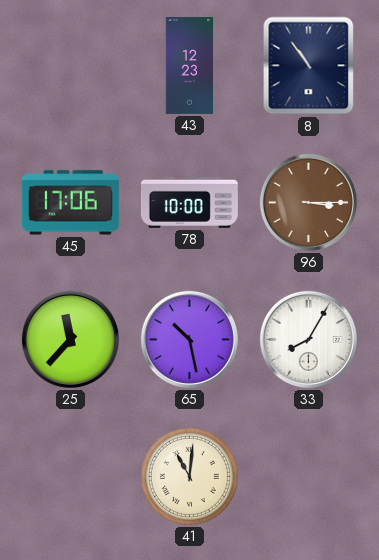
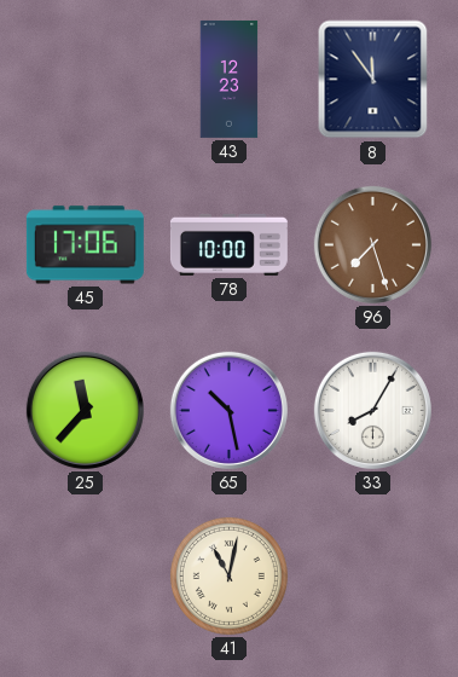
8: 10:54 -> 11:54 (373, 80)
96: 3:15 -> 7:27 (372, 244)
41: 11:01 -> 11:02 (228, 575)
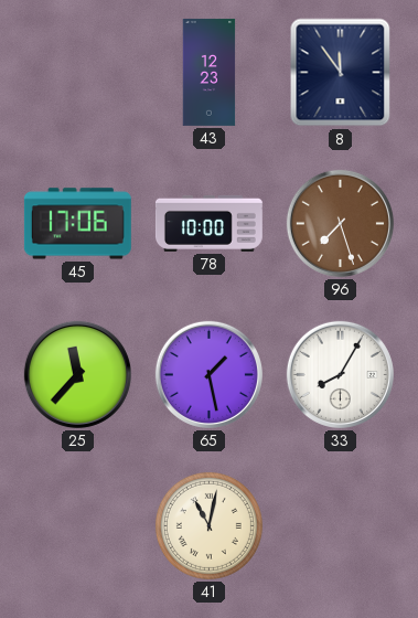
65: 10:28 -> 1:28 (208, 374)
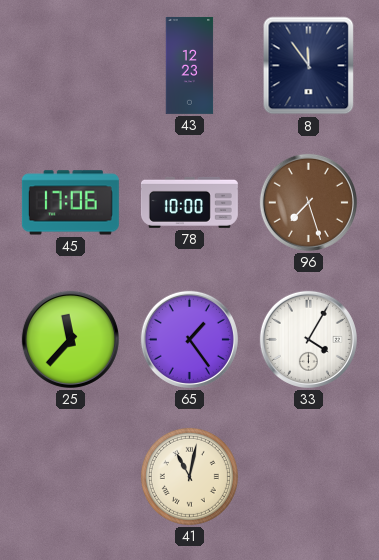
65: 1:28 -> 1:24 (189, 339)
33: 8:05 -> 4:05 (308, 339)
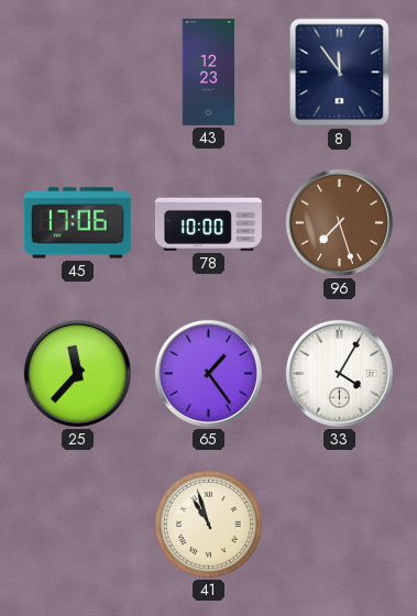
41: 11:02 -> 10:57 (208, 524)
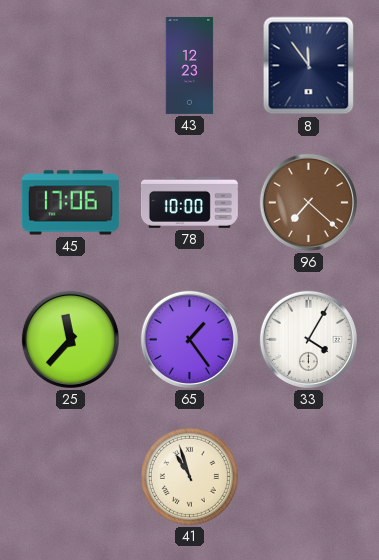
96: 7:27 -> 7:22 (308, 202)
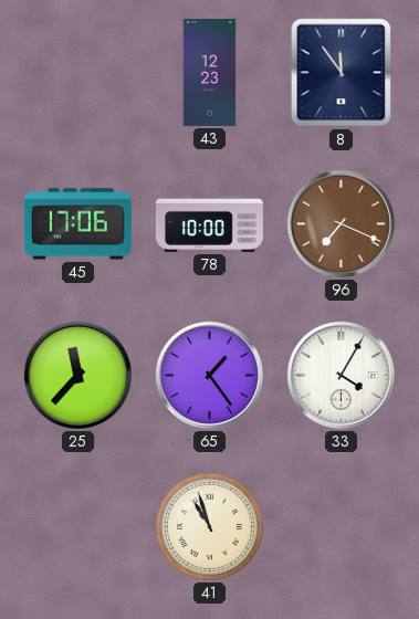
96: 7:22 -> 7:19 (341, 223)
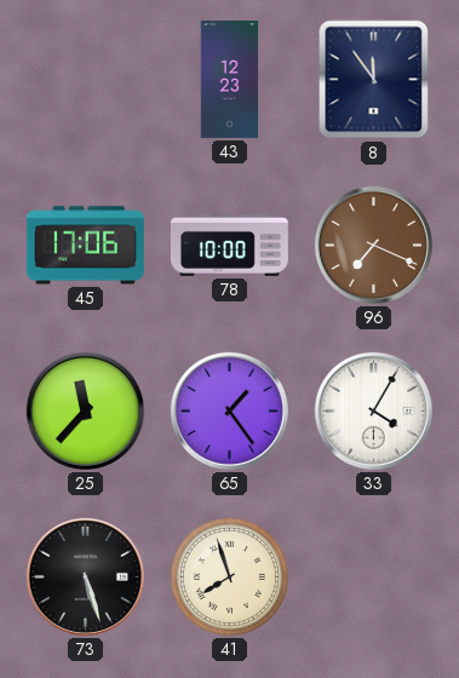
73: none -> 5:27 (85, 576)
41: 10:57 -> 7:57 (229, 576)
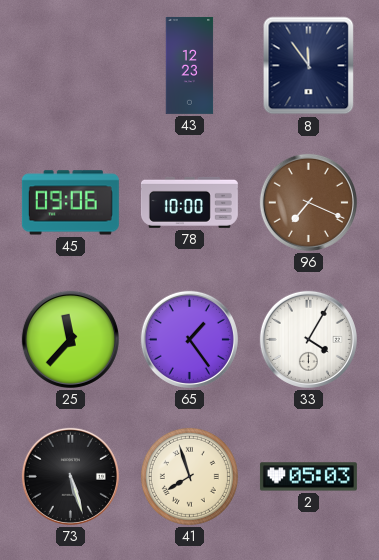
45: 17:06 -> 09:06 (70, 203)
2: none -> 05:03 (308, 477)
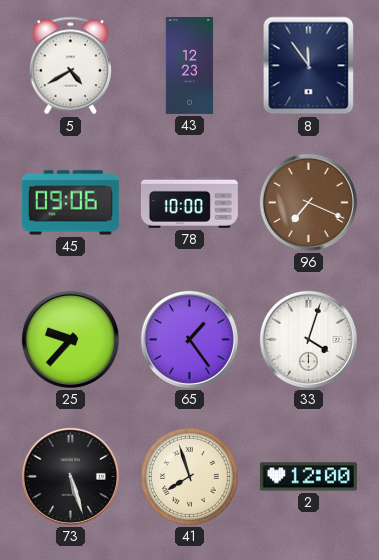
5: none -> 4:40 (71, 66)
25: 11:37 -> 9:37 (70, 339)
33: 4:05 -> 4:03 (308, 339)
2: 05:03 -> 12:00 (308, 477)
